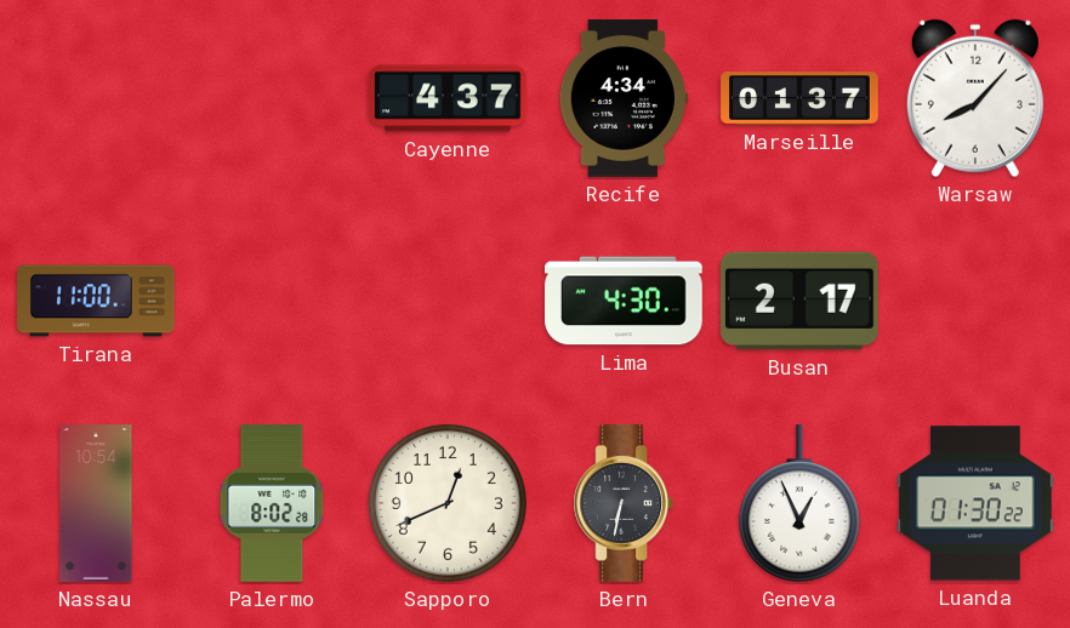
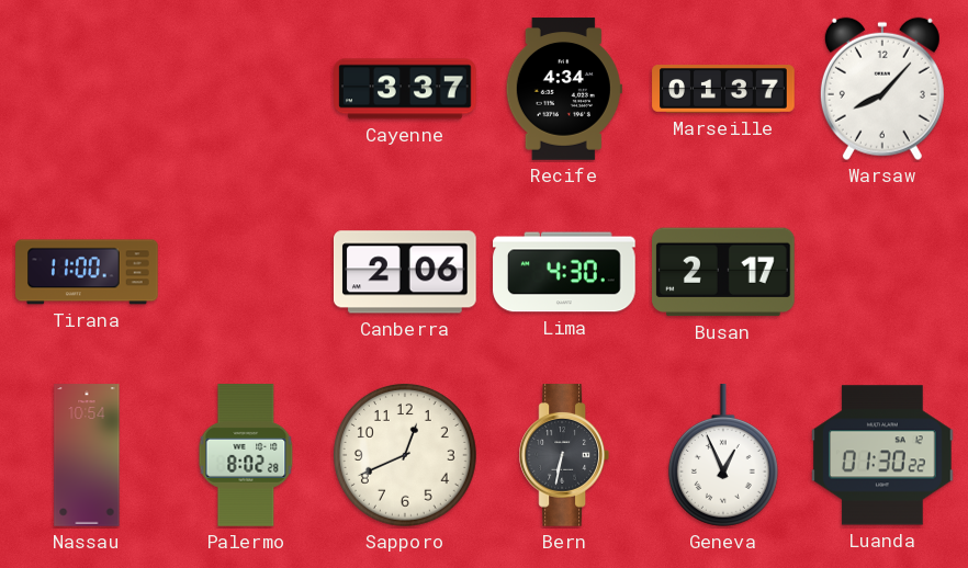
Cayenne: 4:37 -> 3:37 (405, 89)
Canberra: none -> 2:06 (406, 272)
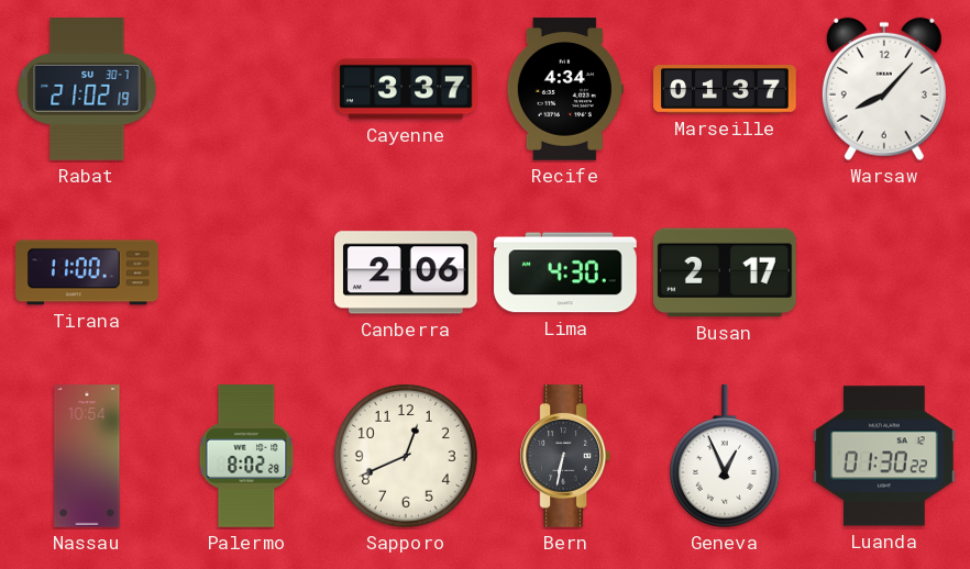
Rabat: none -> 21:02 (87, 90)
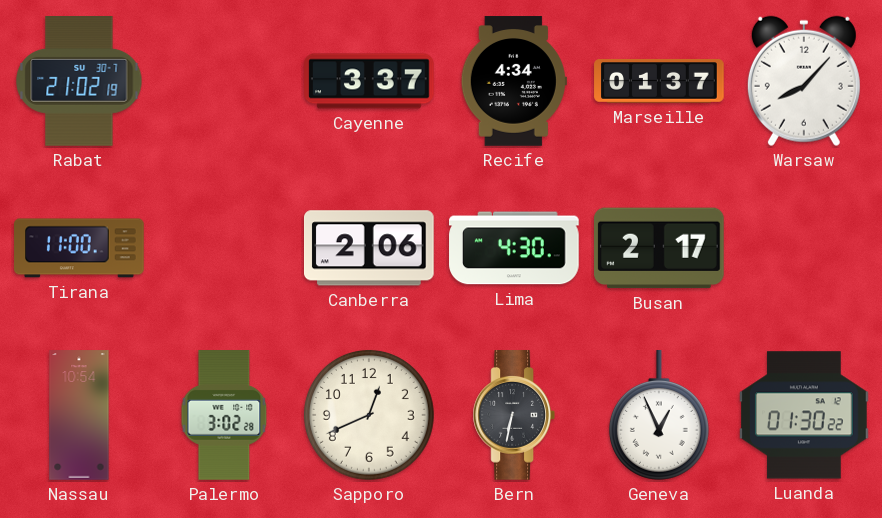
Palermo: 8:02 -> 3:02 (224, 415)
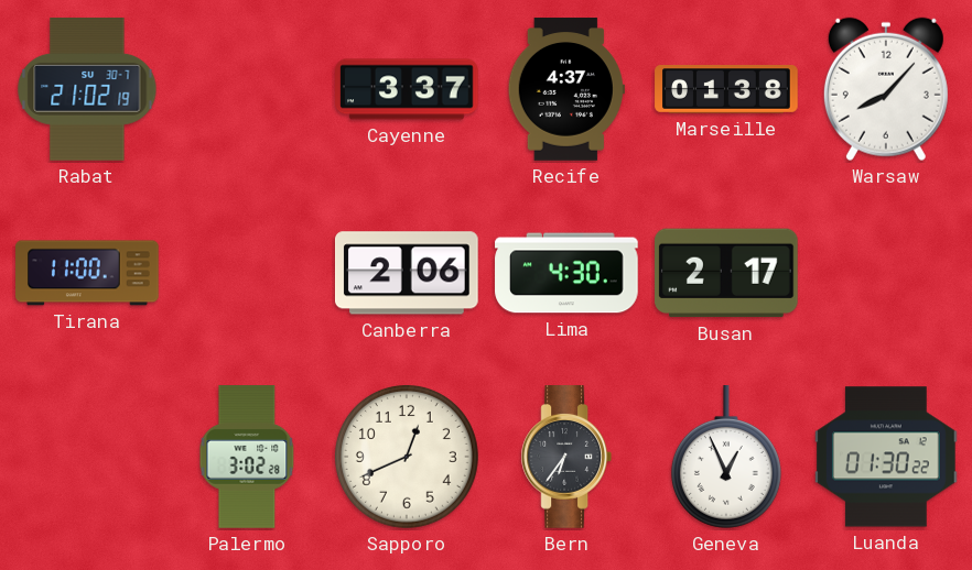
Recife: 4:34 -> 4:37 (566, 89)
Marseille: 01:37 -> 01:38 (726, 90)
Nassau: 10:54 -> none (79, 415)
Bern: 6:32 -> 6:36 (565, 457)
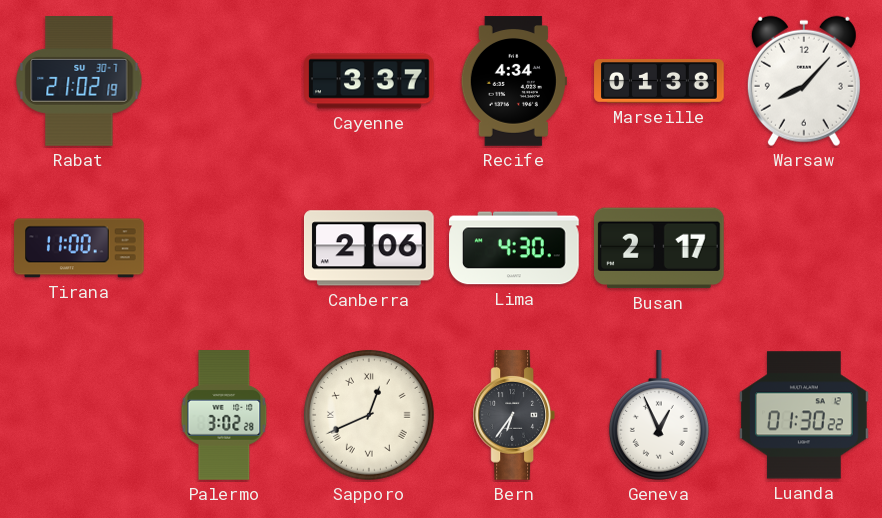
Recife: 4:37 -> 4:34 (514, 81)
Sapporo numerals: Arabic -> Roman (369, 415)
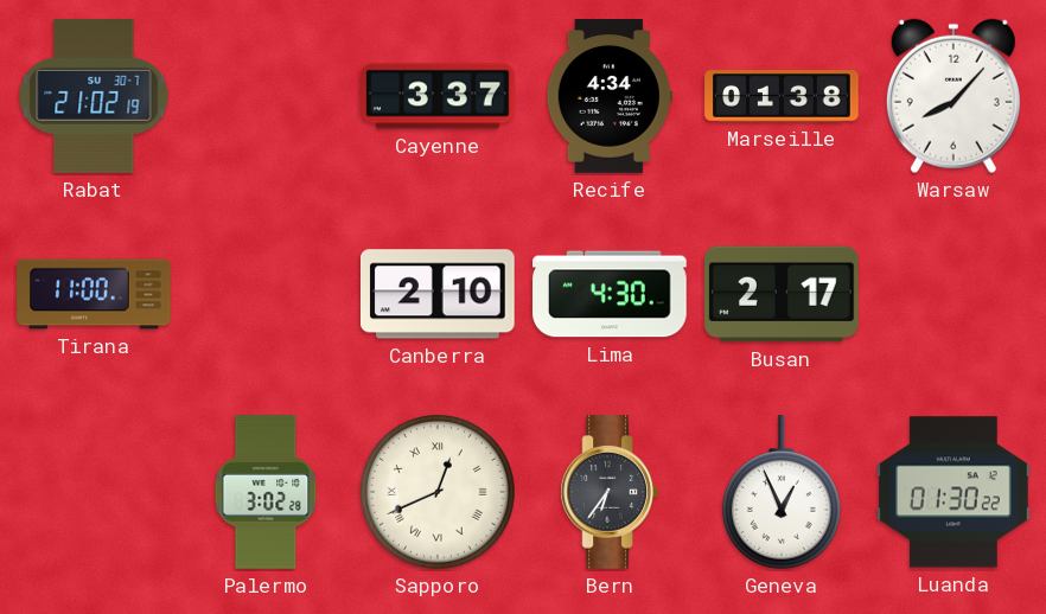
Canberra: 2:06 -> 2:10 (439, 294)
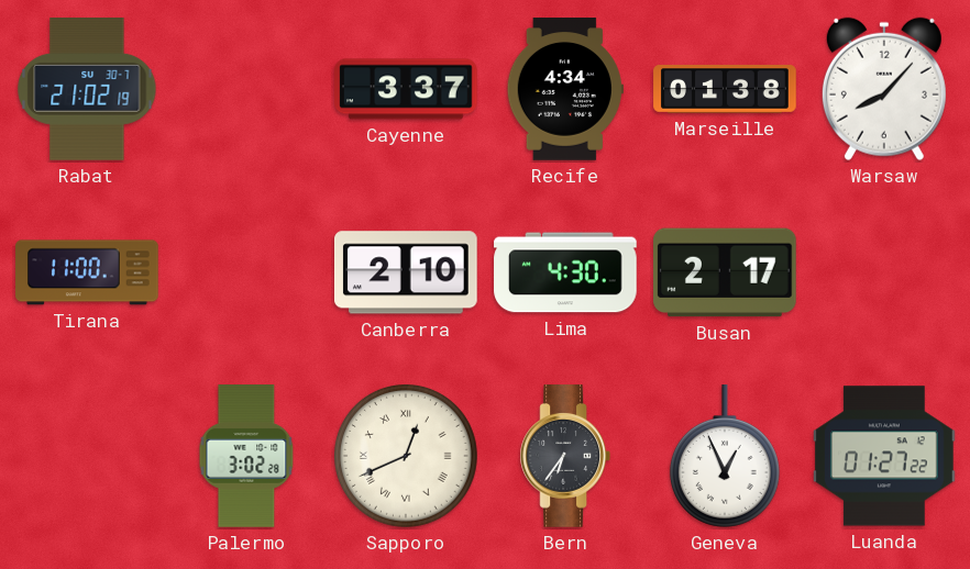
Luanda: 01:30 -> 01:27 (884, 456)
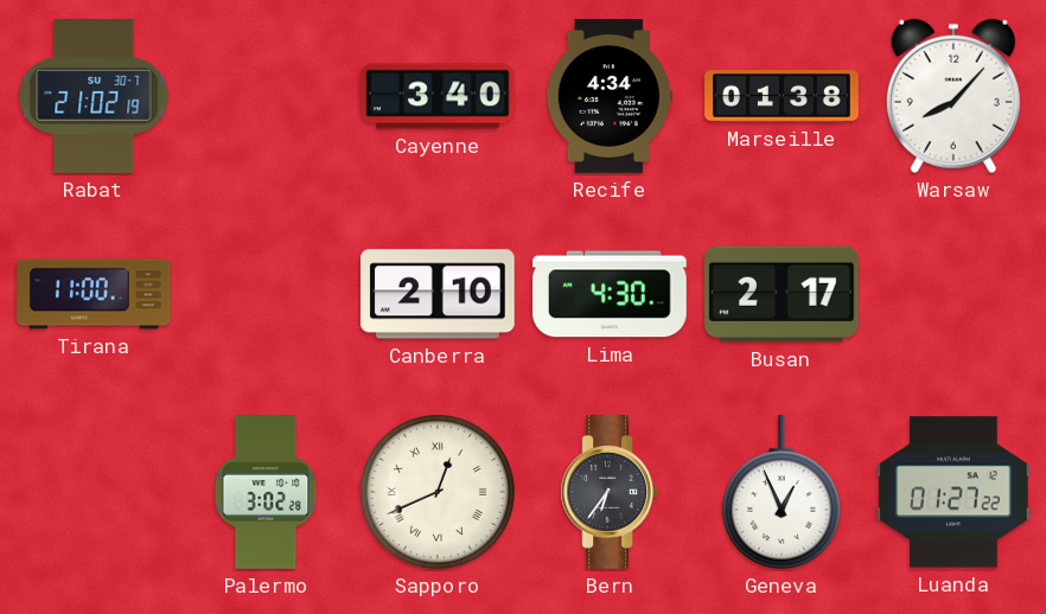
Cayenne: 3:37 -> 3:40 (438, 96)
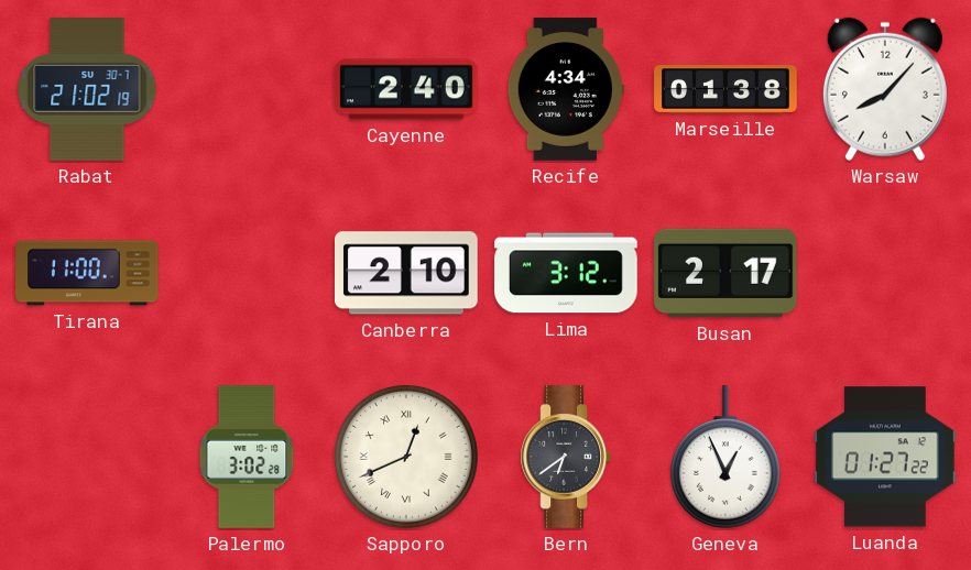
Cayenne: 3:40 -> 2:40 (406, 89)
Lima: 4:30 -> 3:12 (566, 273)
Bern: 6:36 -> 6:39 (565, 457)
